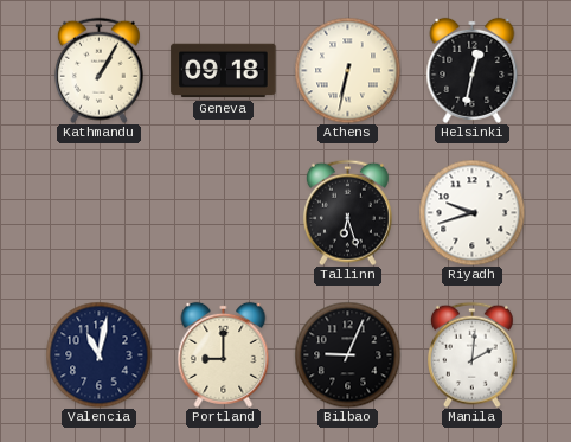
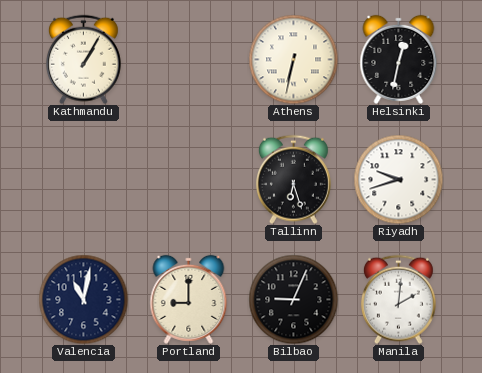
Geneva: 09:18 -> none (224, 71)
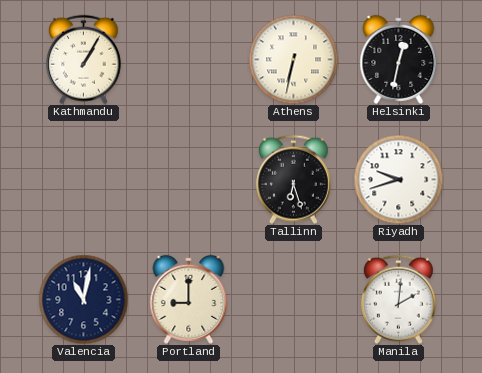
Bilbao: 9:04 -> none (293, 299)
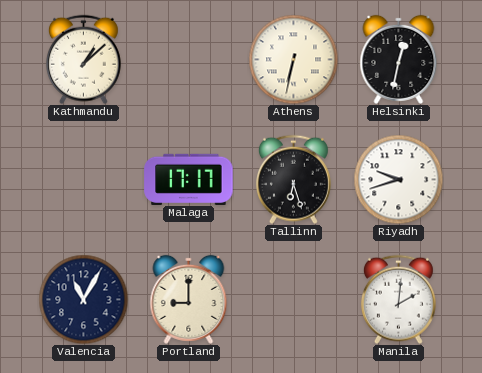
Kathmandu: 1:05 -> 1:08 (83, 59)
Malaga: none -> 17:17 (189, 179)
Valencia: 11:02 -> 11:05 (83, 299)
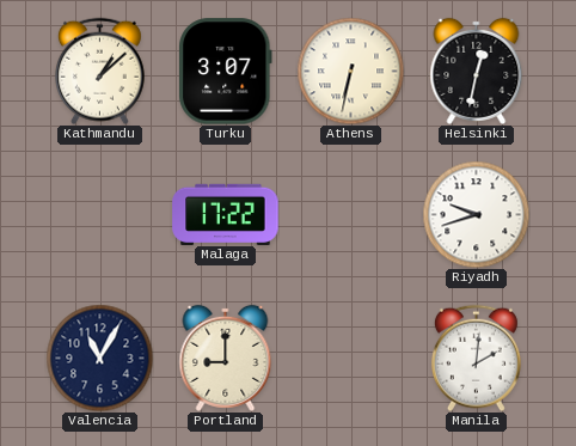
Turku: none -> 3:07 (226, 72)
Malaga: 17:17 -> 17:22 (226, 214)
Tallinn: 6:27 -> none (293, 179)
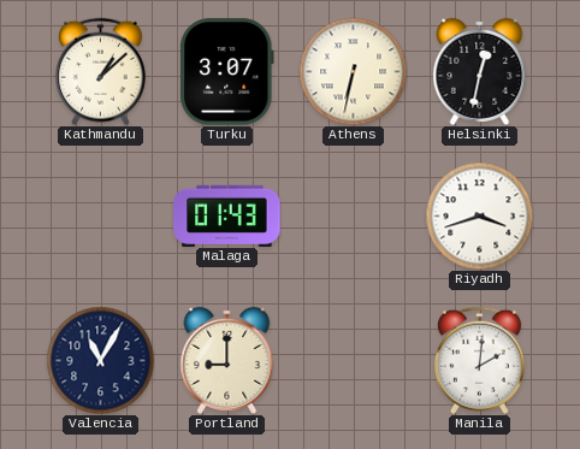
Malaga: 17:22 -> 01:43 (227, 215)
Riyadh: 9:42 -> 3:42 (479, 215)
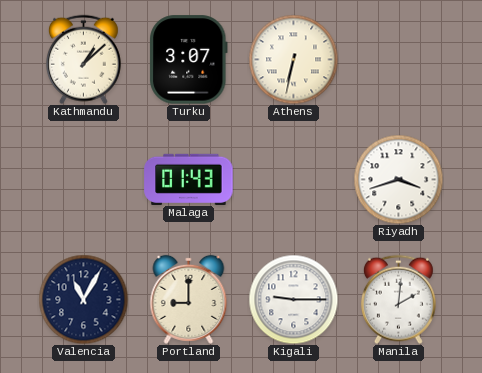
Helsinki: 12:32 -> none (480, 71)
Kigali: none -> 9:15 (293, 299)
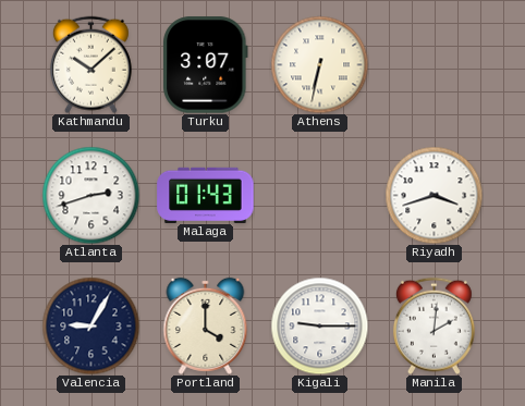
Kathmandu: 1:08 -> 10:08 (90, 64)
Atlanta: none -> 2:42 (90, 195)
Valencia: 11:05 -> 9:05 (90, 325)
Portland: 9:00 -> 4:00 (206, 325)
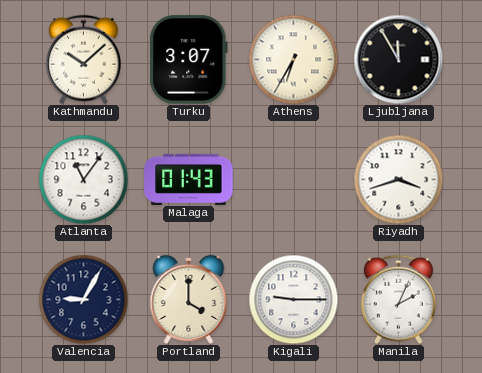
Athens: 6:32 -> 6:35 (293, 59)
Ljubljana: none -> 11:55 (398, 59)
Atlanta: 2:42 -> 11:06 (83, 179)
Manila: 2:01 -> 2:04 (398, 299)
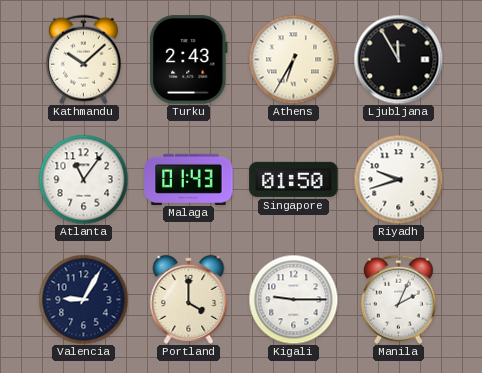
Turku: 3:07 -> 2:43 (189, 60)
Singapore: none -> 01:50 (294, 179)
Riyadh: 3:42 -> 9:42 (398, 179)
